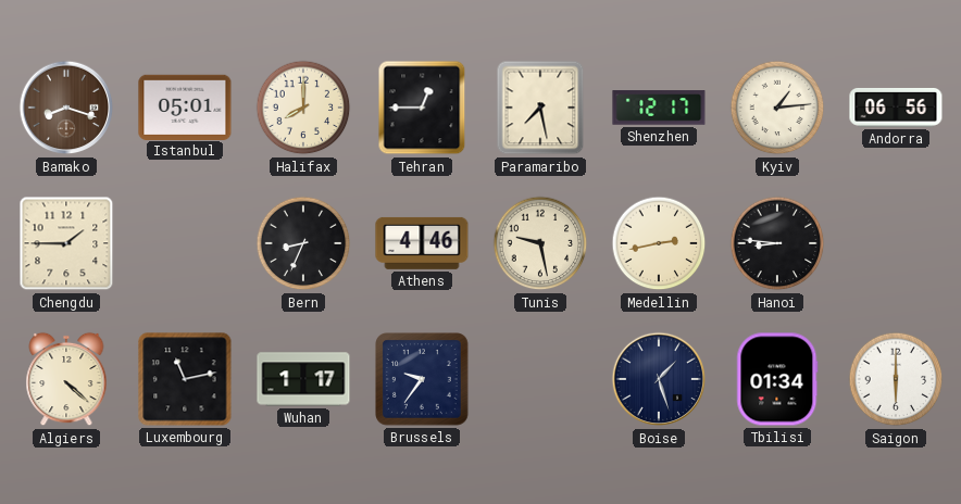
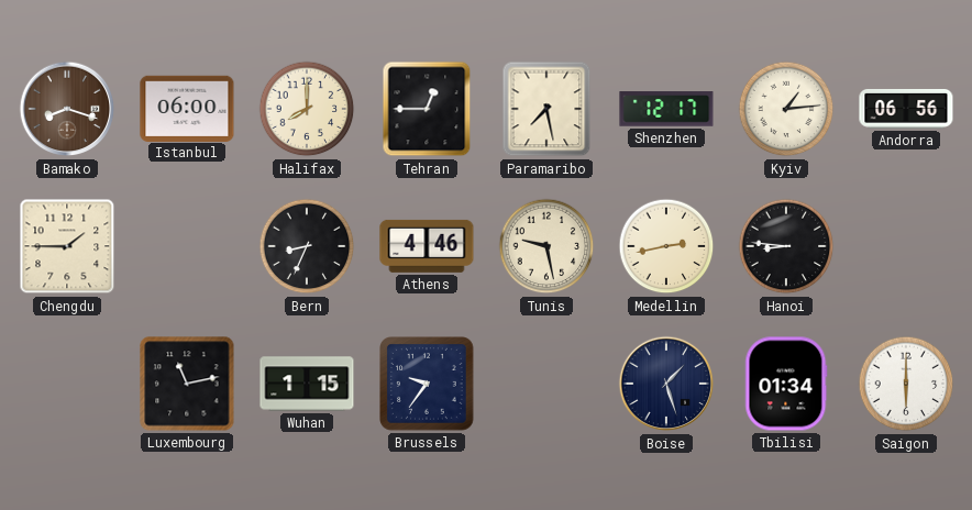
Istanbul: 05:01 -> 06:00 (187, 108)
Algiers: 4:22 -> none (66, 379)
Wuhan: 1:17 -> 1:15 (307, 384)
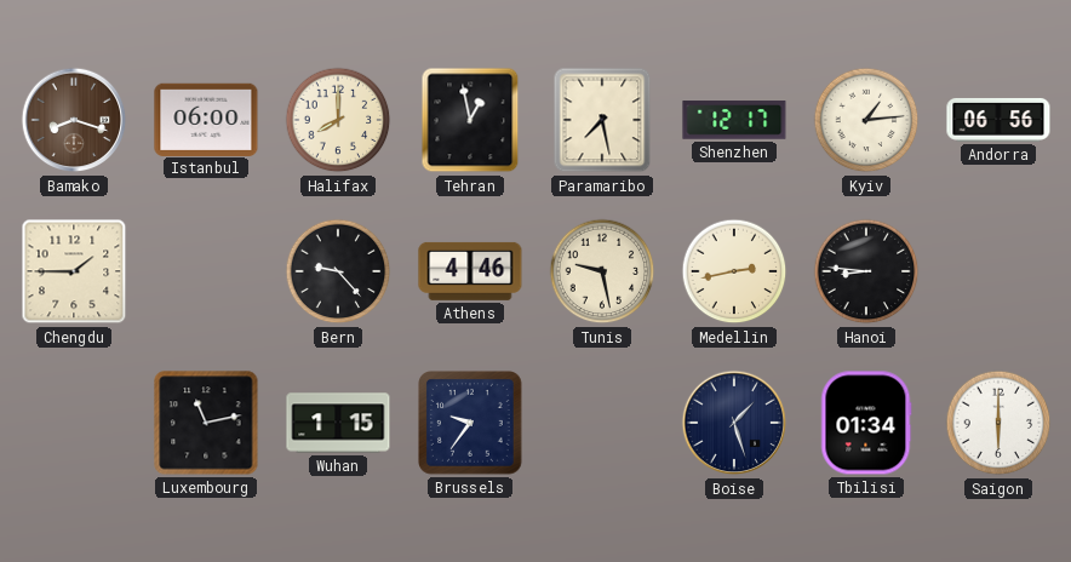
Tehran: 12:45 -> 12:58 (470, 120)
Bern: 8:34 -> 9:23 (338, 271)
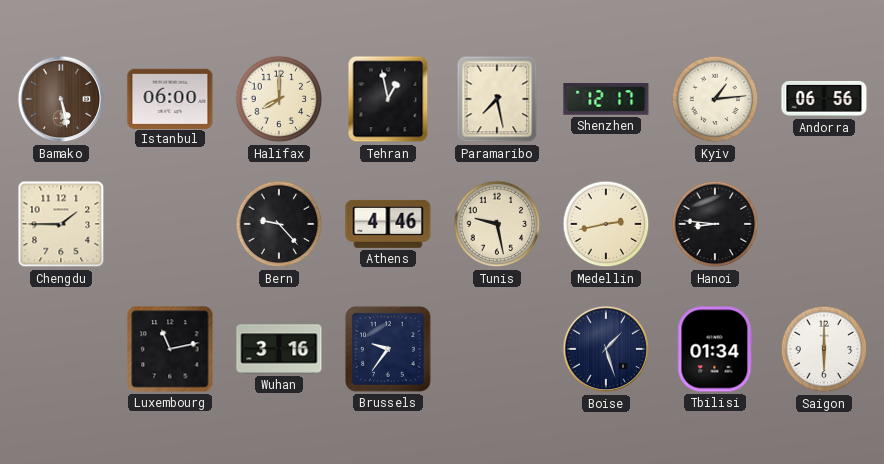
Bamako: 8:18 -> 5:28 (61, 99)
Wuhan: 1:15 -> 3:16 (279, 349)
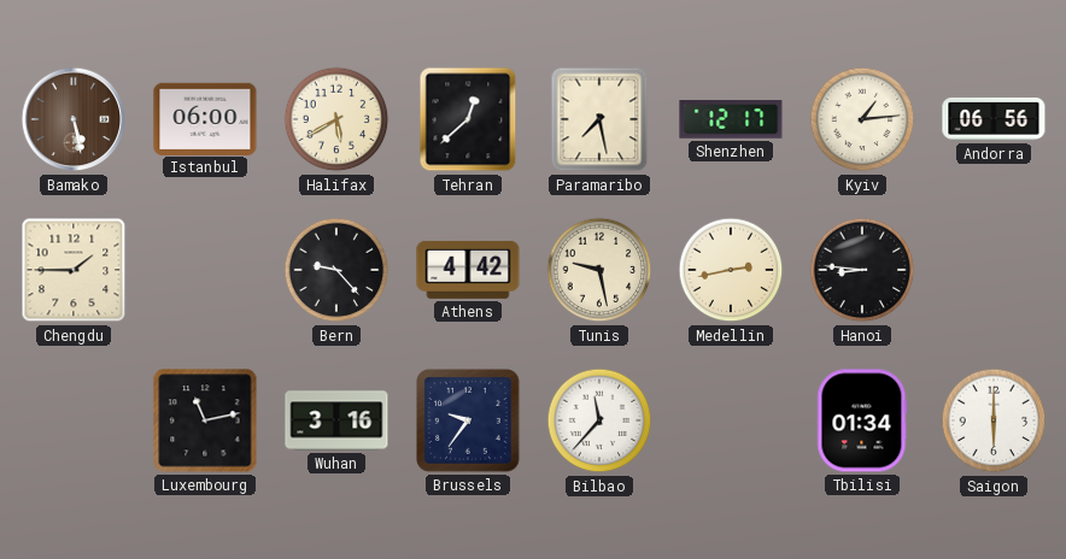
Halifax: 8:00 -> 5:40 (336, 119)
Tehran: 12:58 -> 12:38 (468, 119)
Athens: 4:46 -> 4:42 (468, 270)
Bilbao: none -> 11:37 (599, 420)
Boise: 1:27 -> none (606, 349)
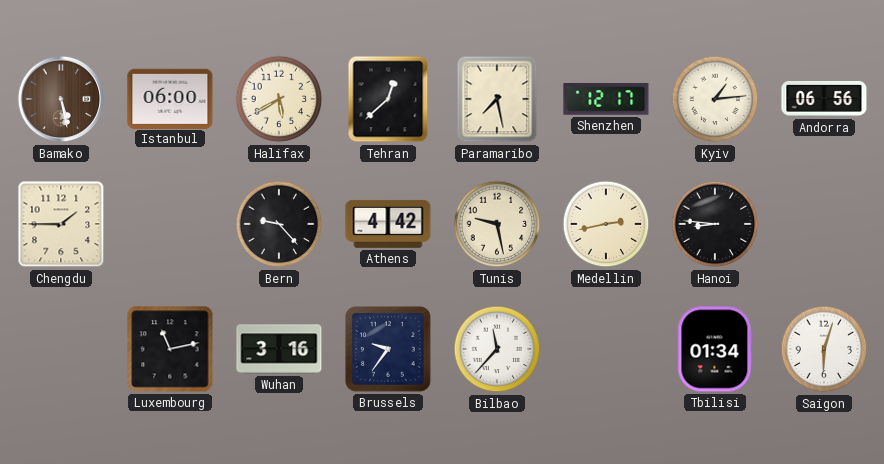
Saigon: 6:00 -> 6:03 (824, 349)
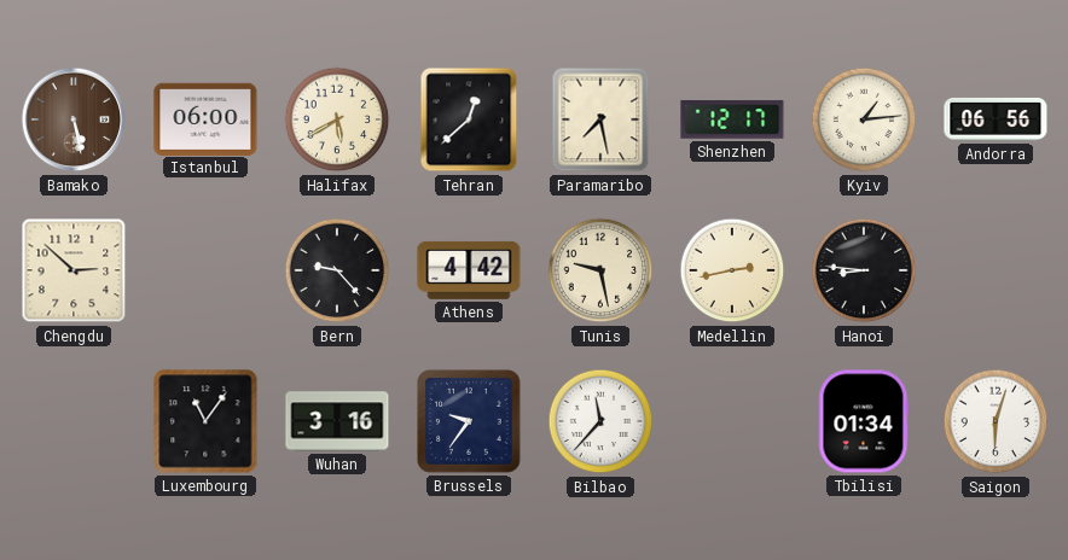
Chengdu: 1:45 -> 2:52 (74, 270)
Luxembourg: 11:13 -> 11:06 (205, 421)
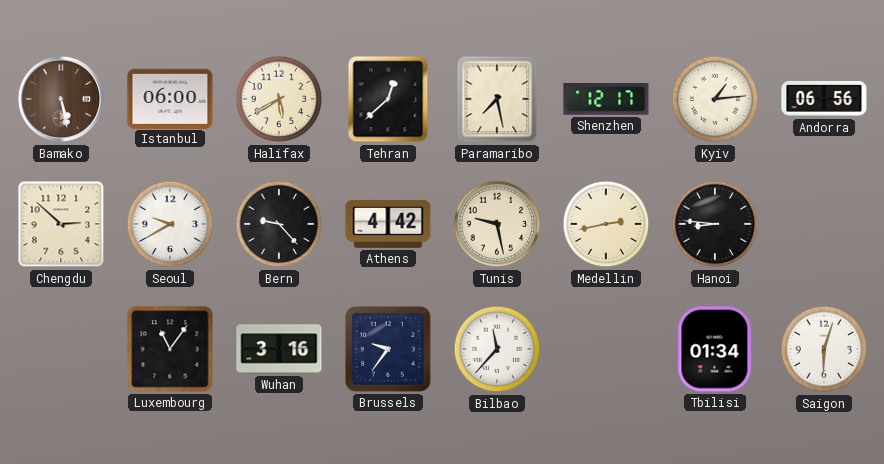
Seoul: none -> 9:40 (170, 224)
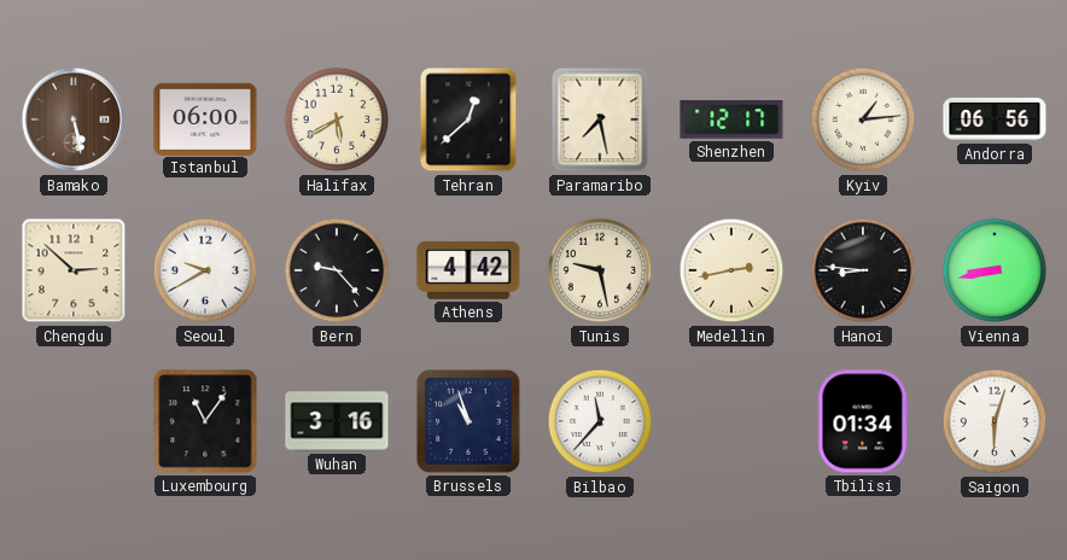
Vienna: none -> 8:43 (995, 270)
Brussels: 9:36 -> 10:57 (470, 422)
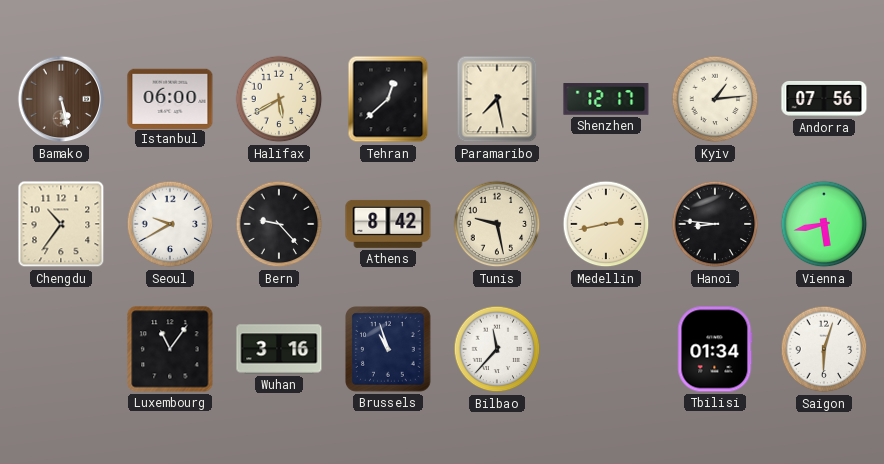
Andorra: 06:56 -> 07:56 (824, 99)
Chengdu: 2:52 -> 10:36 (61, 224)
Athens: 4:42 -> 8:42 (388, 224)
Vienna: 8:43 -> 5:43 (824, 224)
